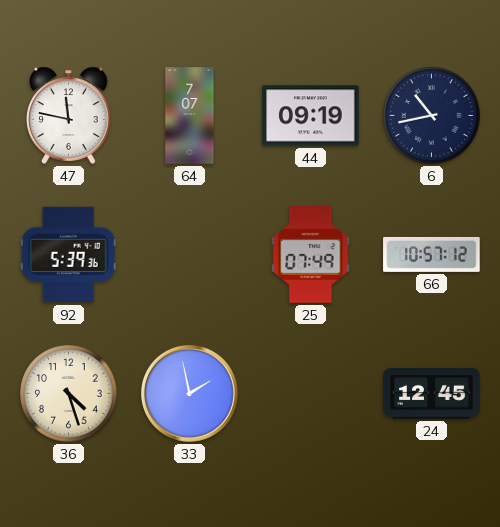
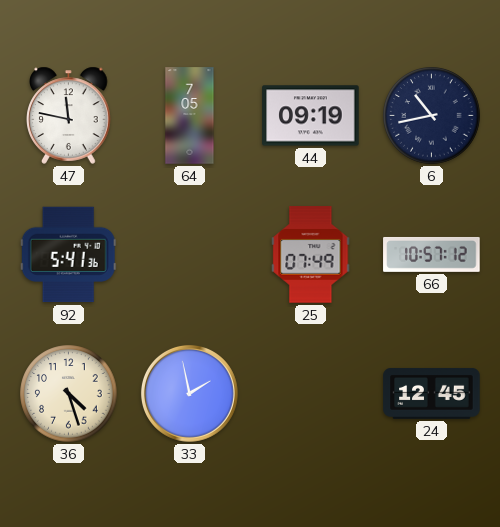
64: 7:07 -> 7:05 (190, 116)
92: 5:39 -> 5:41 (68, 255)
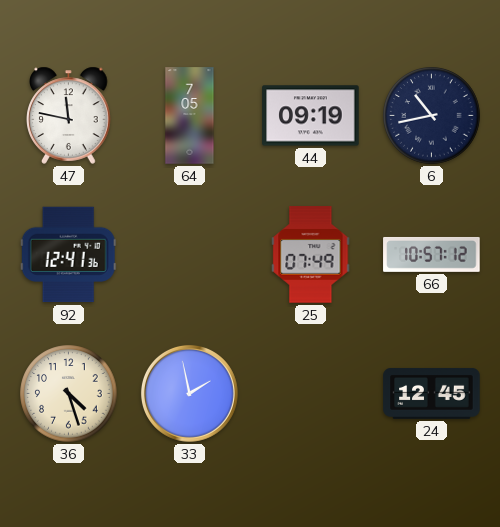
92: 5:41 -> 12:41 (68, 255)
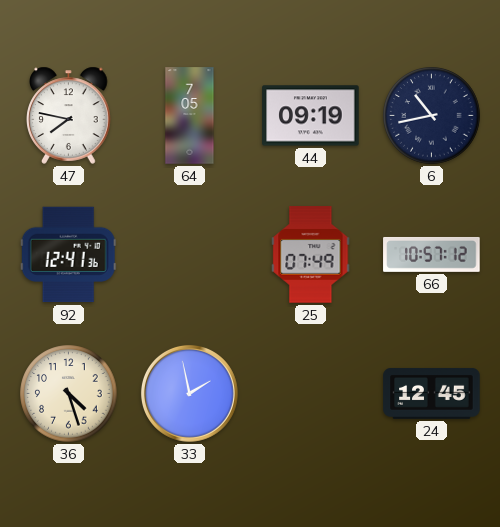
47: 11:47 -> 7:47 (69, 115)
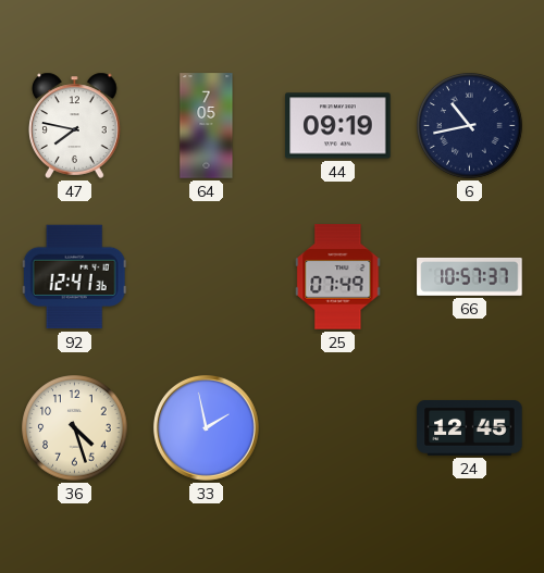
66: 10:57:12 -> 10:57:37 (470, 276)
